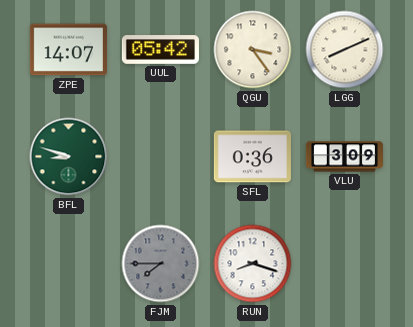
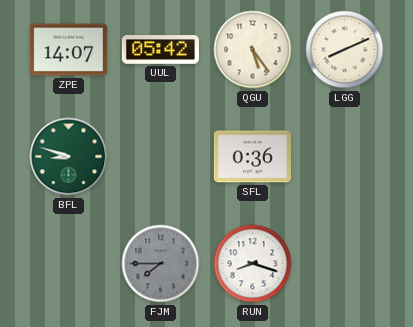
QGU: 3:24 -> 5:24 (253, 50)
VLU: 3:09 -> none (344, 157)
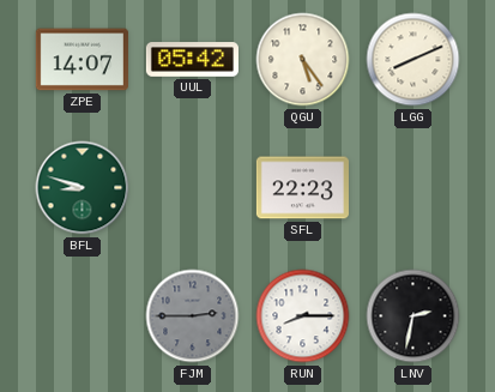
SFL: 0:36 -> 22:23 (302, 188)
FJM: 7:45 -> 2:45 (193, 316)
RUN: 8:18 -> 8:15 (303, 316)
LNV: none -> 2:32 (413, 316)
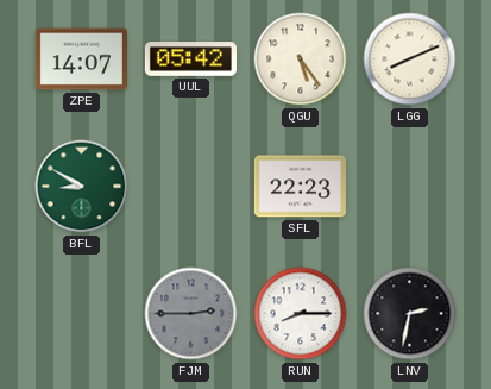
BFL: 8:48 -> 8:50 (82, 187)
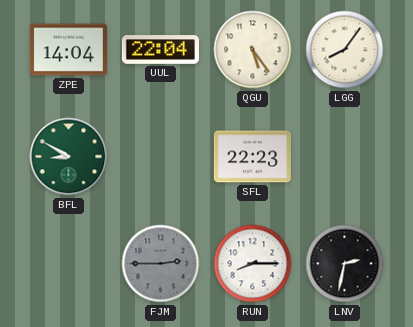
ZPE: 14:07 -> 14:04 (68, 50)
UUL: 05:42 -> 22:04 (160, 50)
LGG: 8:11 -> 8:06 (345, 50)
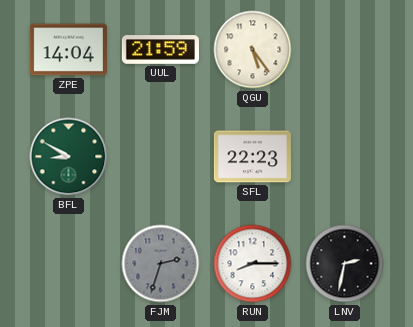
UUL: 22:04 -> 21:59 (160, 50)
LGG: 8:06 -> none (345, 50)
FJM: 2:45 -> 2:33 (161, 264)
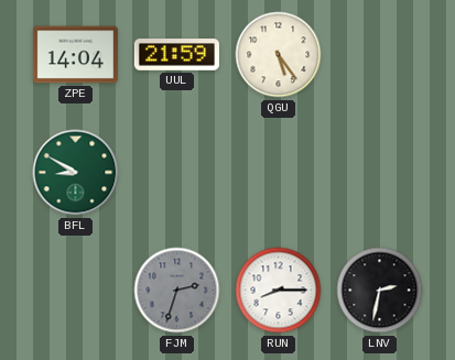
SFL: 22:23 -> none (252, 157)
